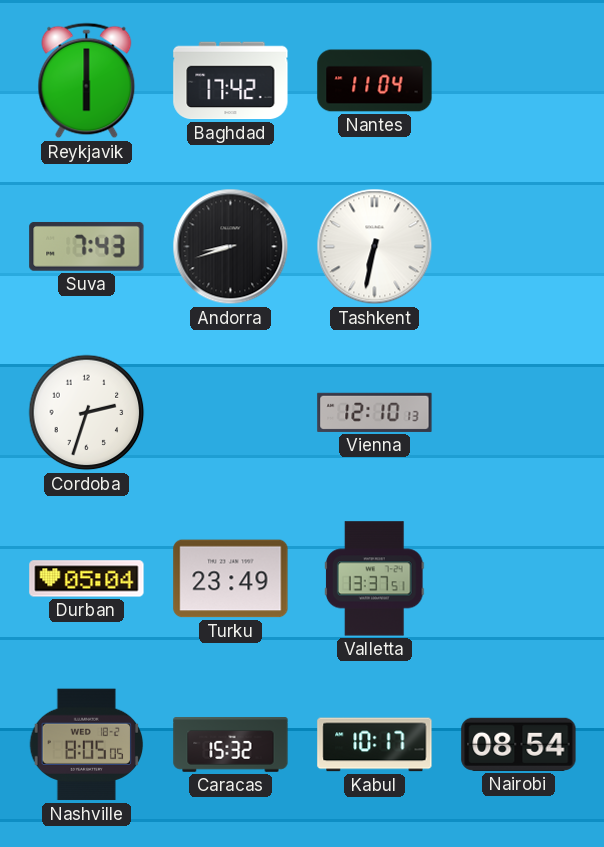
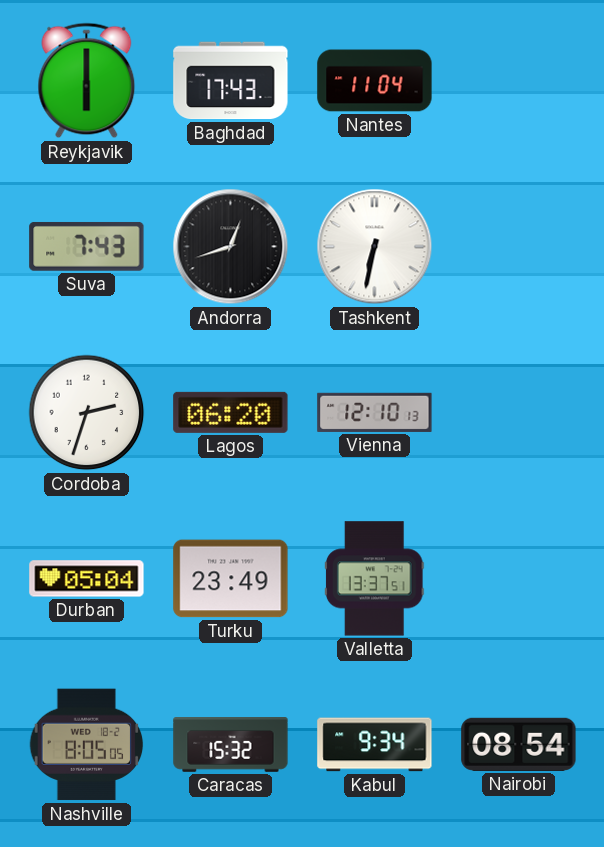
Baghdad: 17:42 -> 17:43 (231, 81)
Andorra: 8:42 -> 12:42 (231, 247)
Lagos: none -> 06:20 (231, 412)
Kabul: 10:17 -> 9:34 (375, 745)
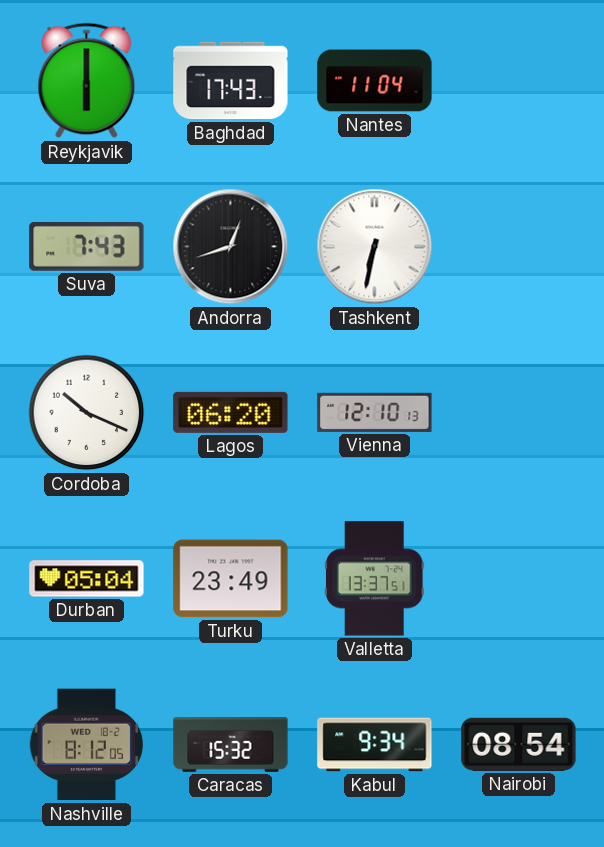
Cordoba: 2:33 -> 10:19 (87, 413)
Nashville: 8:05 -> 8:12 (87, 745)
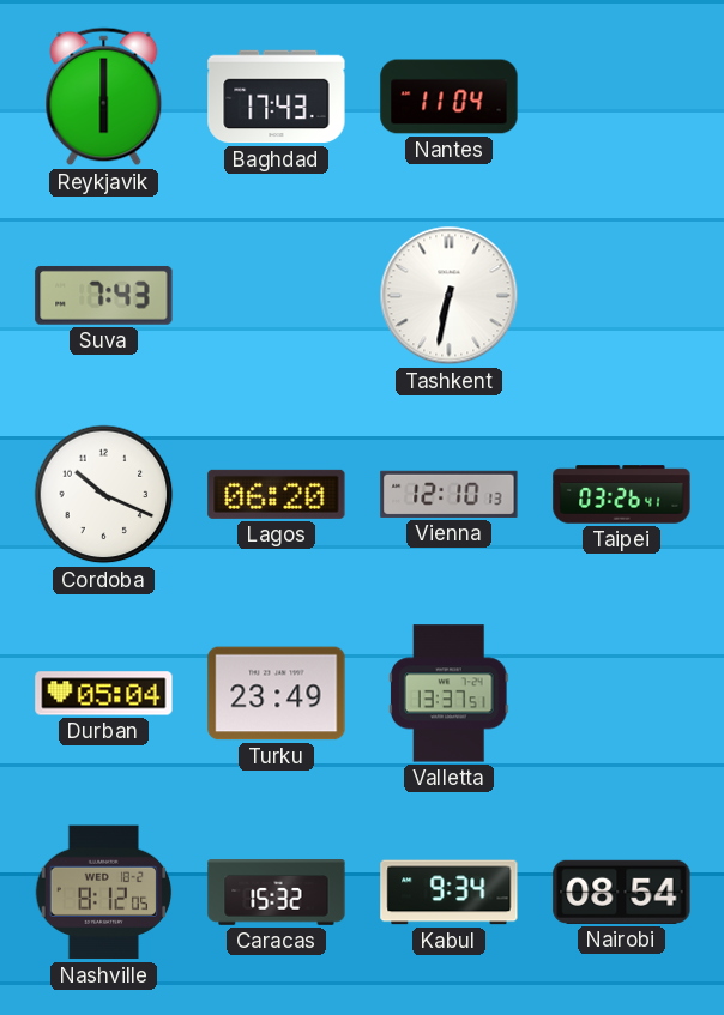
Andorra: 12:42 -> none (231, 247)
Taipei: none -> 03:26 (622, 495)
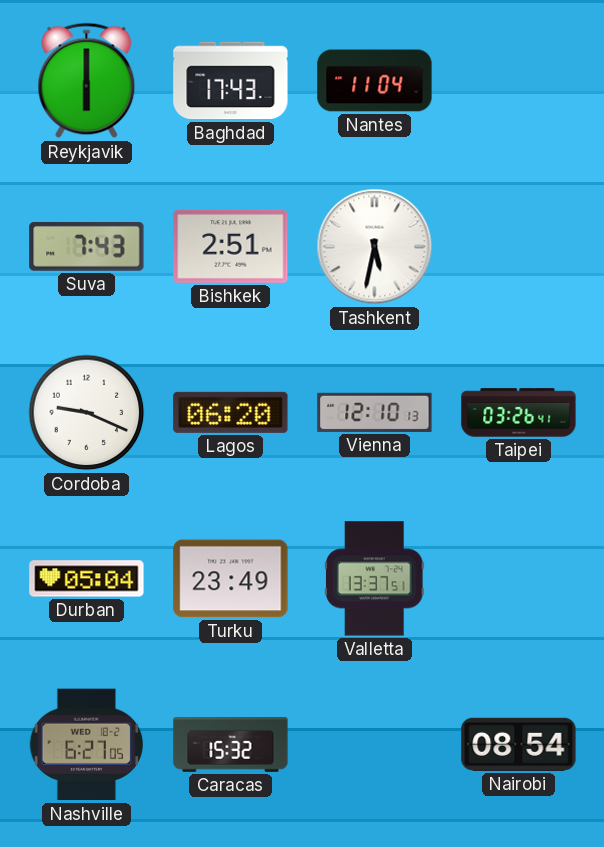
Bishkek: none -> 2:51 (231, 246)
Tashkent: 6:32 -> 5:32 (375, 247)
Cordoba: 10:19 -> 9:19 (87, 413)
Nashville: 8:12 -> 6:27 (87, 745)
Kabul: 9:34 -> none (450, 893)
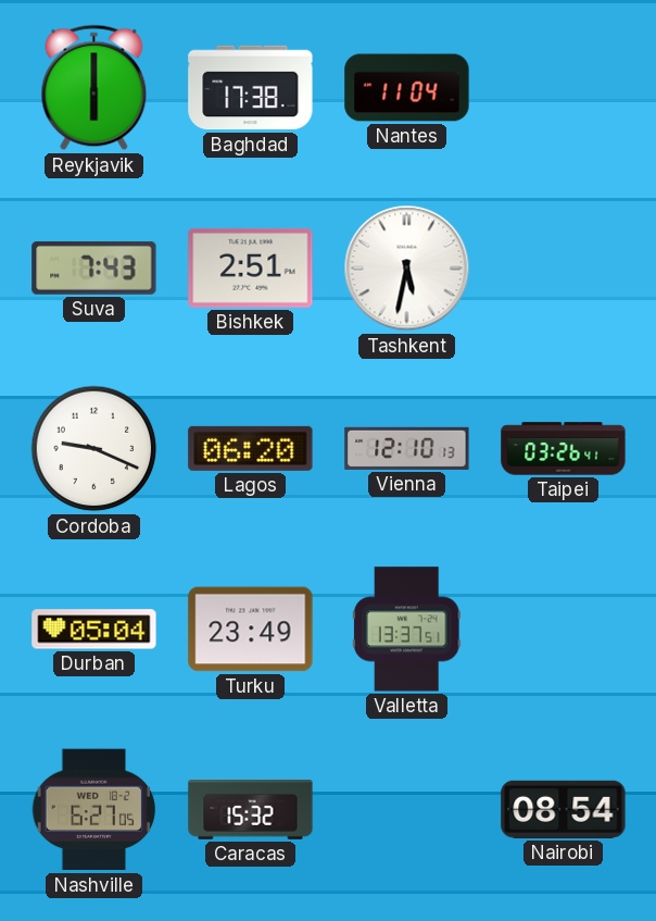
Baghdad: 17:43 -> 17:38 (251, 88)
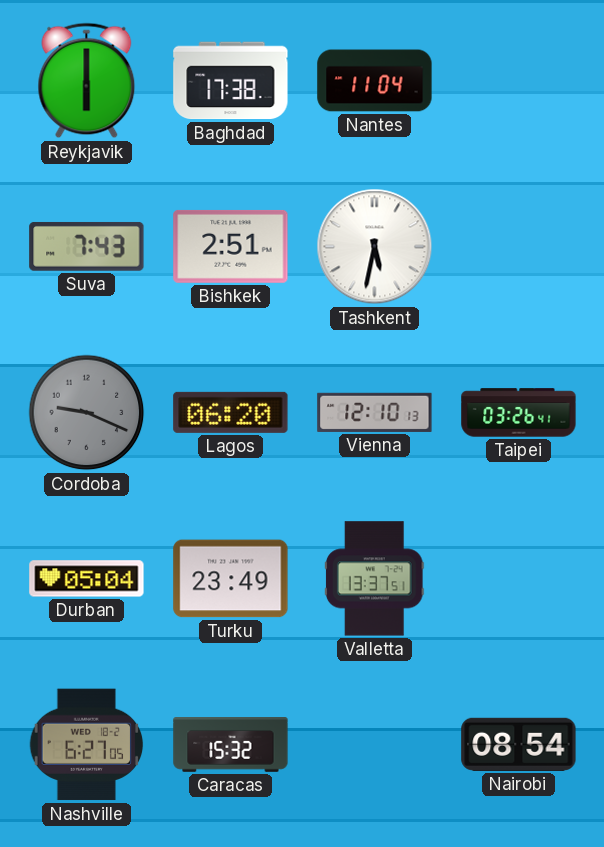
Cordoba dial: white -> grey (87, 413)
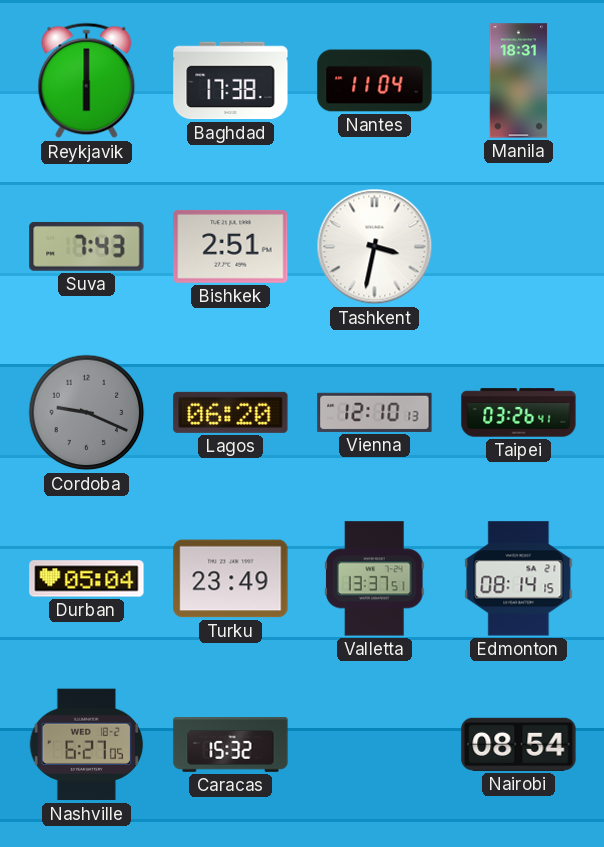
Manila: none -> 18:31 (519, 81)
Tashkent: 5:32 -> 3:32 (375, 247)
Edmonton: none -> 08:14 (519, 579)
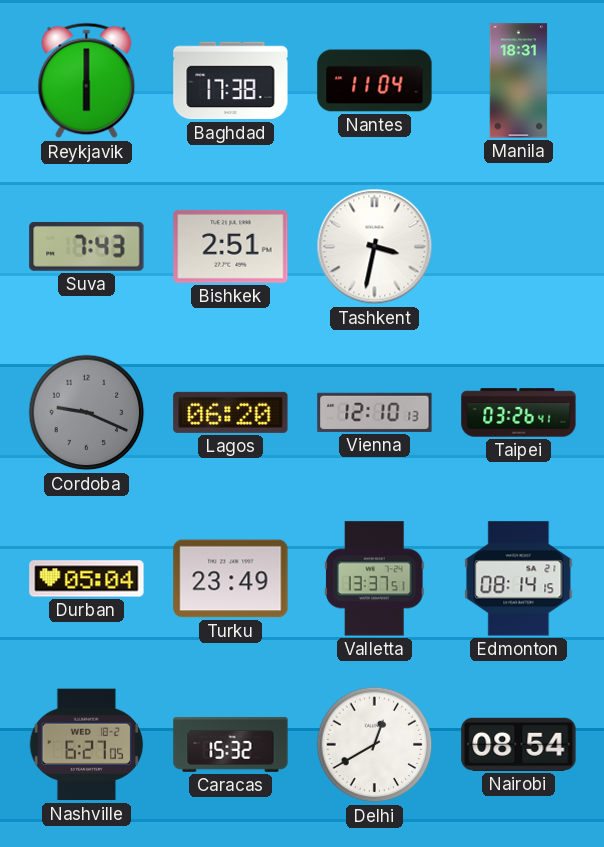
Delhi: none -> 12:40 (375, 745)
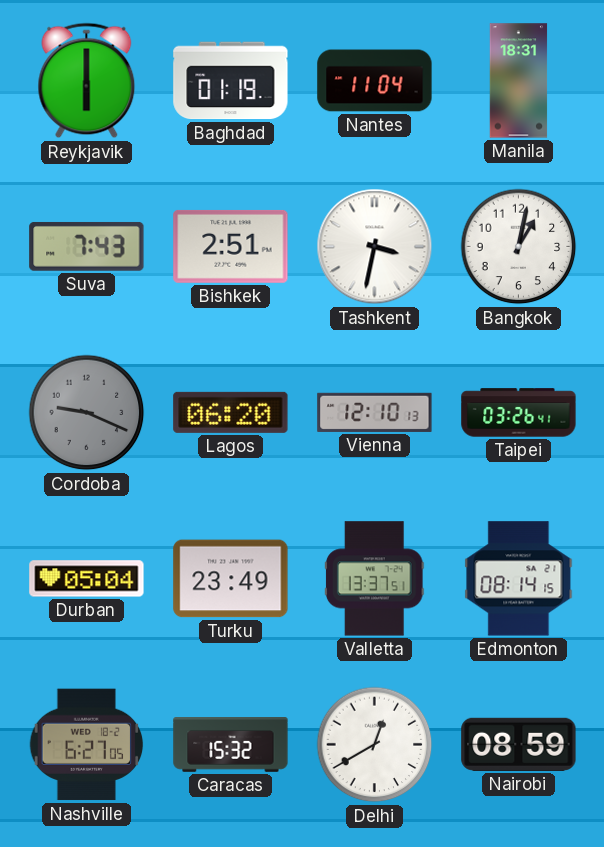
Baghdad: 17:38 -> 01:19 (231, 81)
Bangkok: none -> 1:02 (519, 247)
Nairobi: 08:54 -> 08:59 (519, 744)
